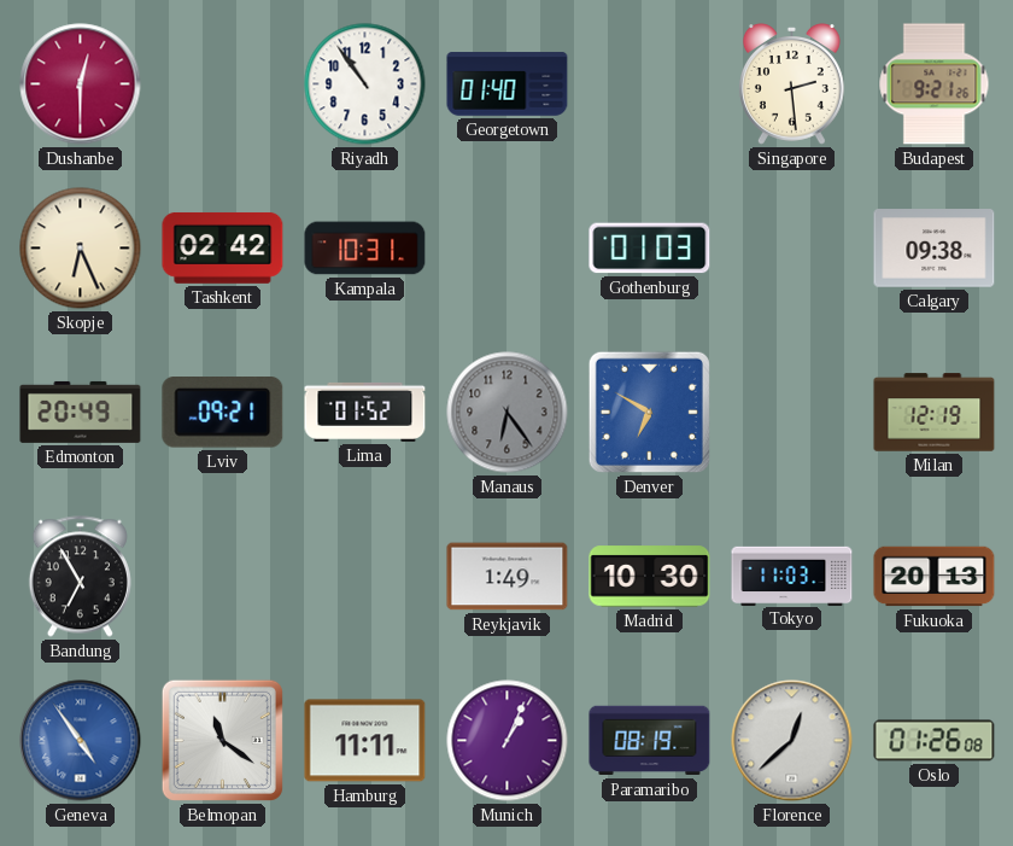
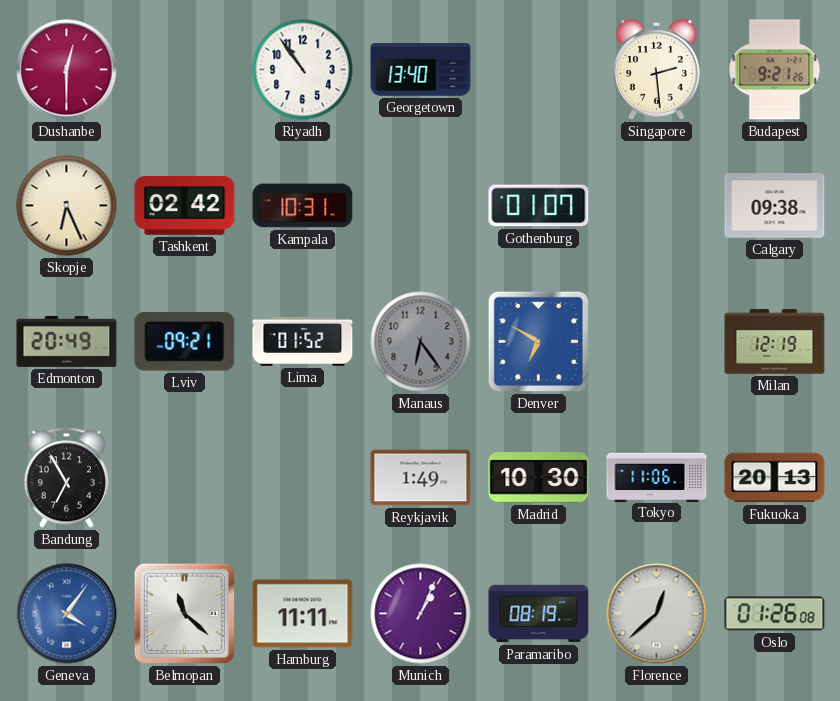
Georgetown: 01:40 -> 13:40 (421, 70)
Gothenburg: 01:03 -> 01:07 (539, 206)
Tokyo: 11:03 -> 11:06 (657, 477)
Geneva: 4:54 -> 4:06 (67, 614)
Belmopan: 11:21 -> 11:22 (184, 613)
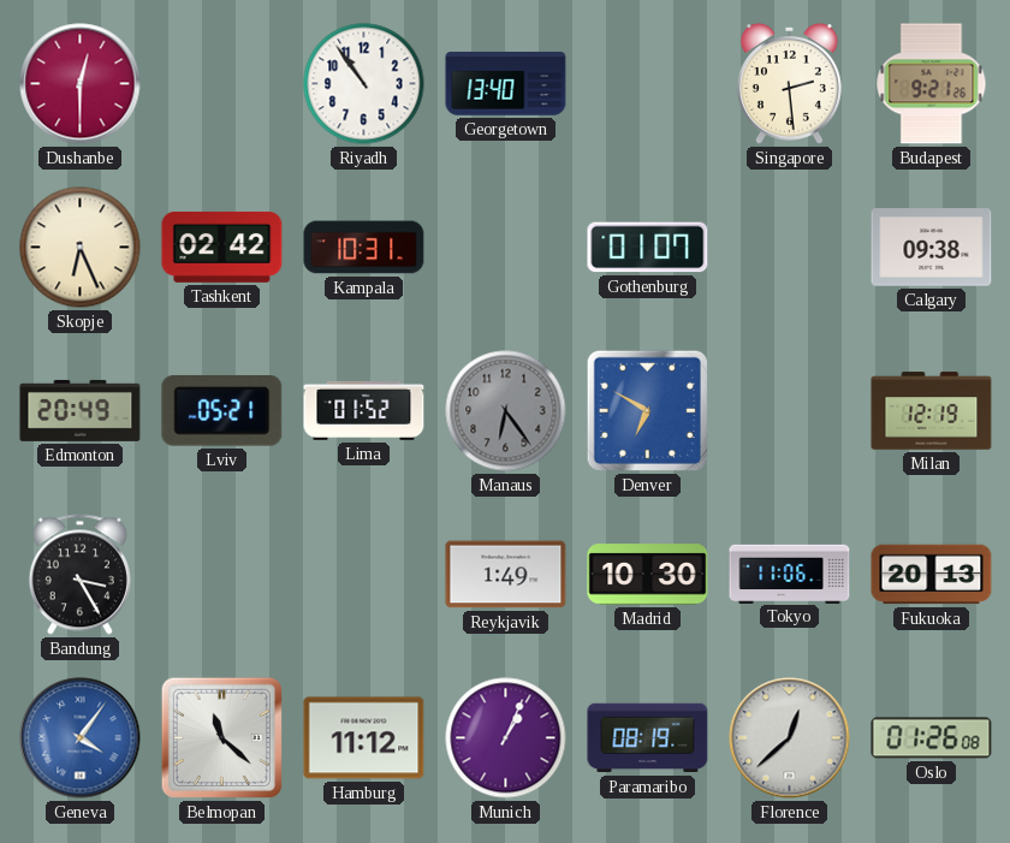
Lviv: 09:21 -> 05:21 (222, 411)
Bandung: 6:55 -> 3:25 (79, 575)
Hamburg: 11:11 -> 11:12 (364, 738)
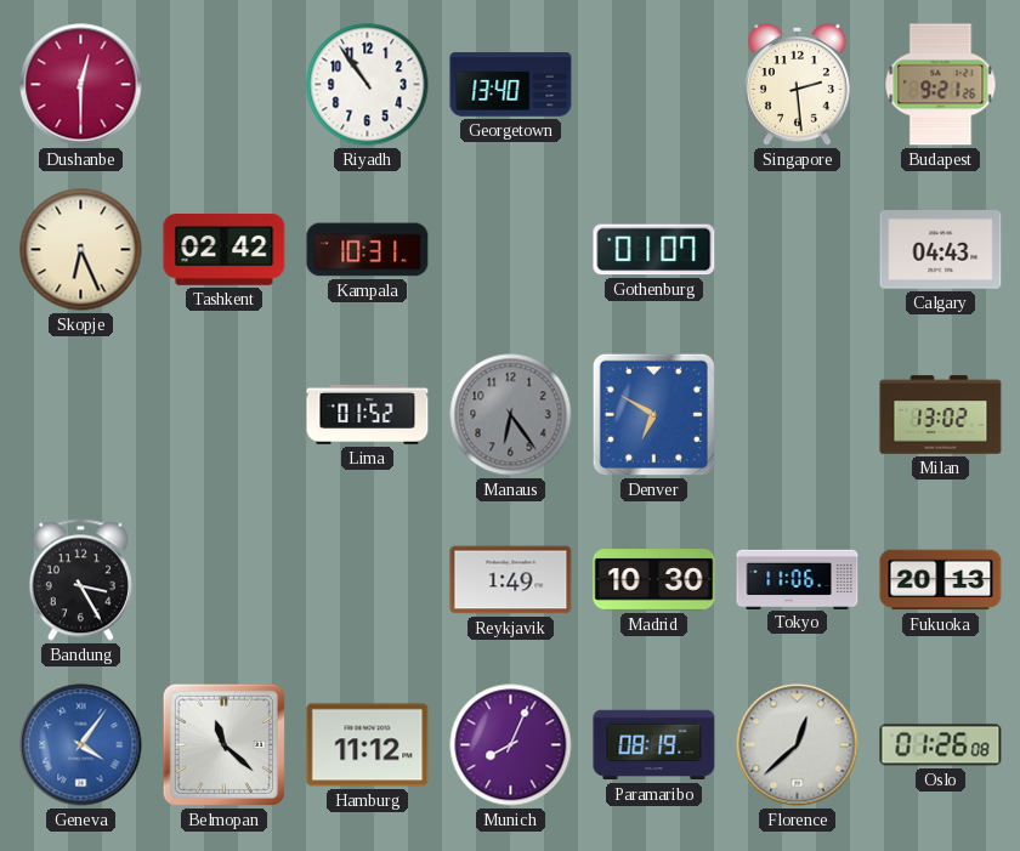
Calgary: 09:38 -> 04:43 (941, 250)
Edmonton: 20:49 -> none (81, 410)
Lviv: 05:21 -> none (222, 411)
Milan: 12:19 -> 13:02 (941, 415)
Munich: 1:04 -> 8:04 (511, 745)
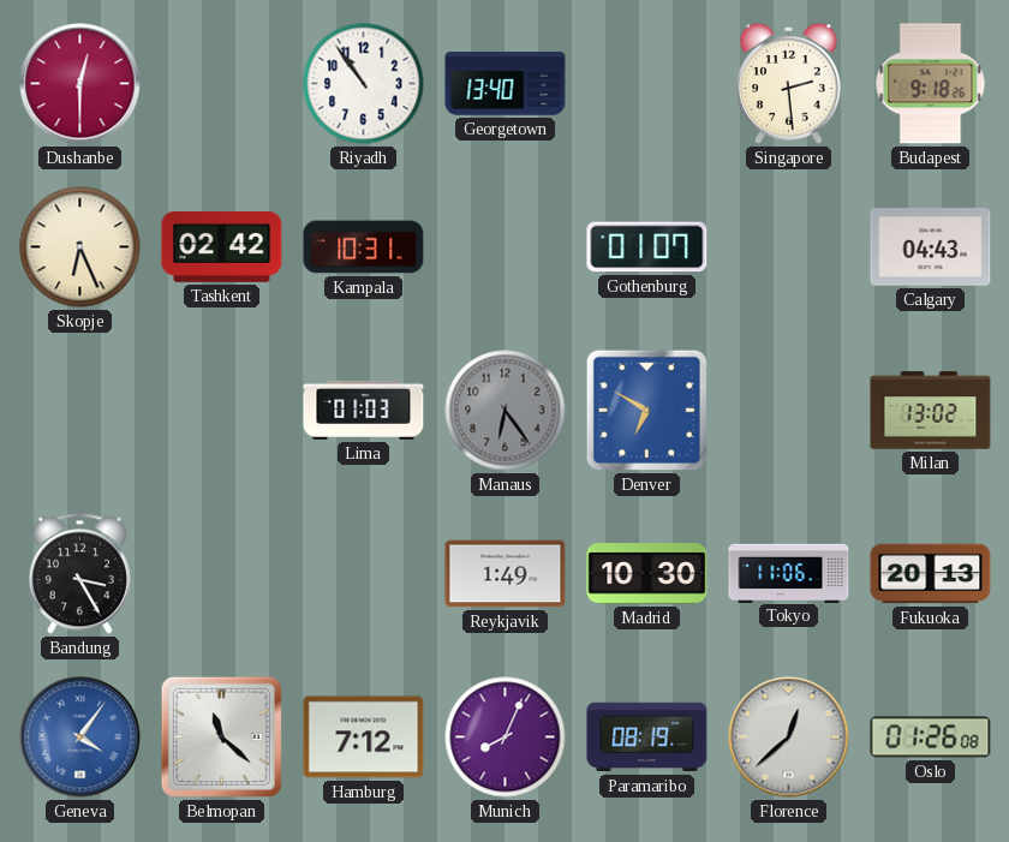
Budapest: 9:21 -> 9:18 (931, 84)
Lima: 01:52 -> 01:03 (364, 410)
Hamburg: 11:12 -> 7:12 (364, 738)
